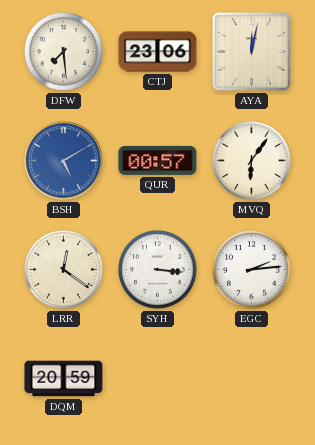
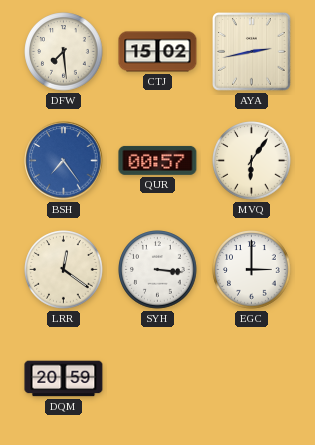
CTJ: 23:06 -> 15:02 (158, 52)
AYA: 12:02 -> 2:43 (252, 52)
BSH: 5:10 -> 7:24 (64, 161)
EGC: 2:14 -> 3:00 (252, 270)
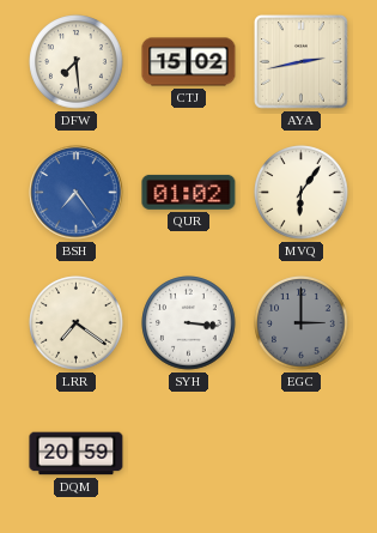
QUR: 00:57 -> 01:02 (189, 192)
LRR: 12:21 -> 7:21 (77, 323)
EGC dial: white -> grey (302, 323)
